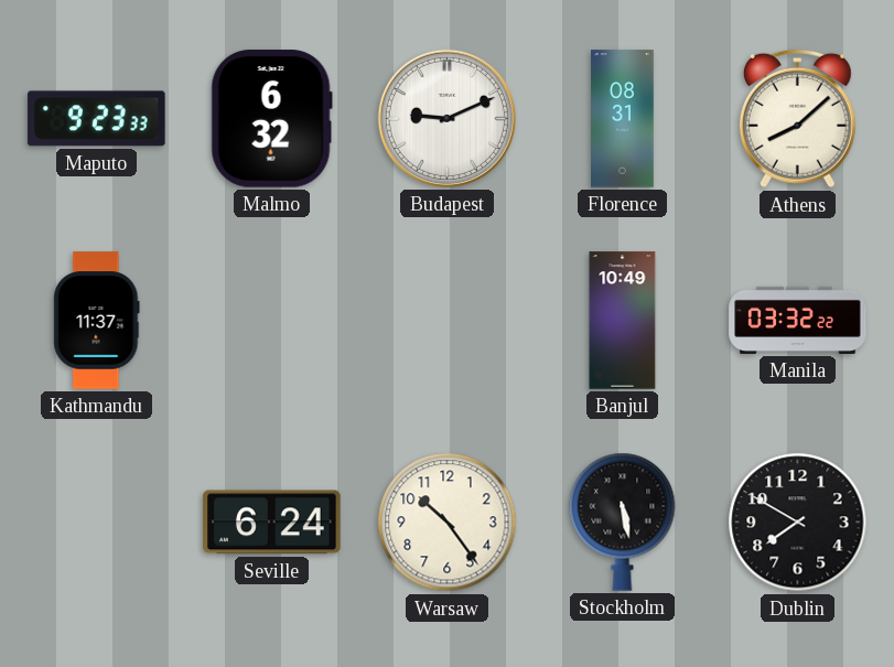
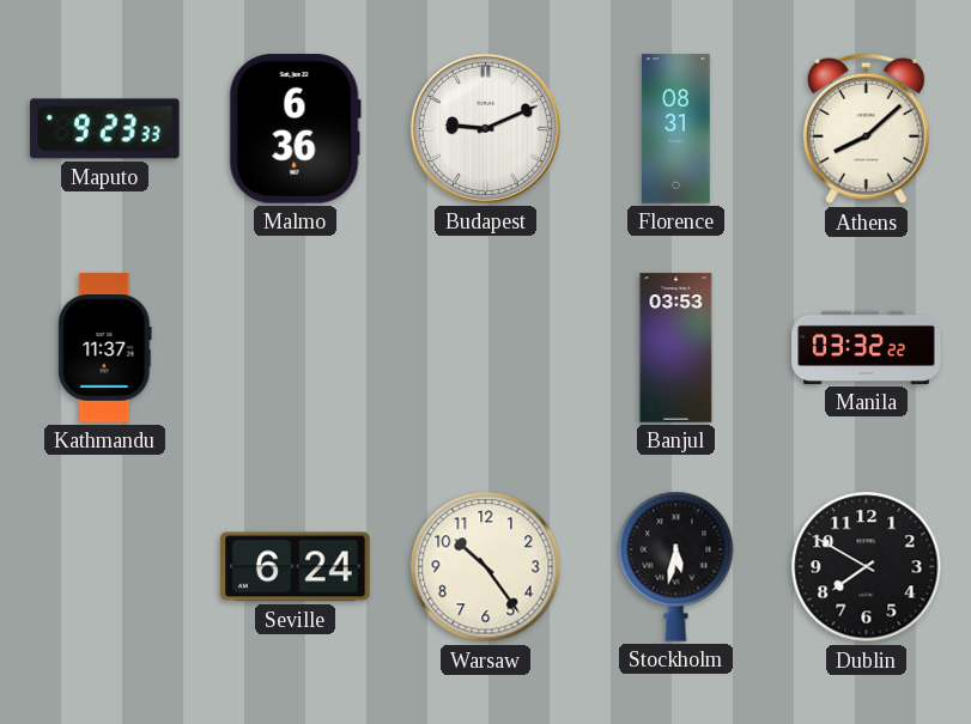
Malmo: 6:32 -> 6:36 (295, 129)
Banjul: 10:49 -> 03:53 (676, 348)
Stockholm: 5:28 -> 5:32 (676, 566)
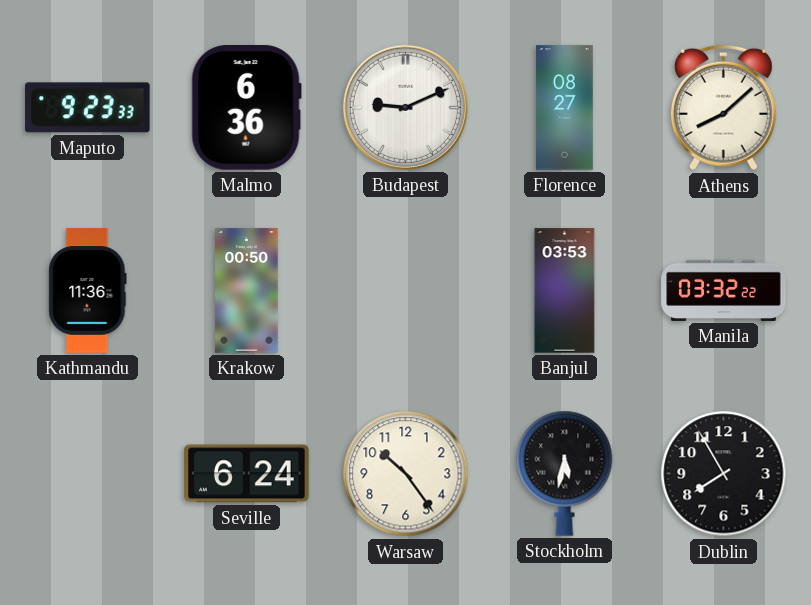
Florence: 08:31 -> 08:27 (565, 108)
Kathmandu: 11:37 -> 11:36 (88, 291)
Krakow: none -> 00:50 (247, 291)
Dublin: 7:50 -> 7:55 (724, 474)
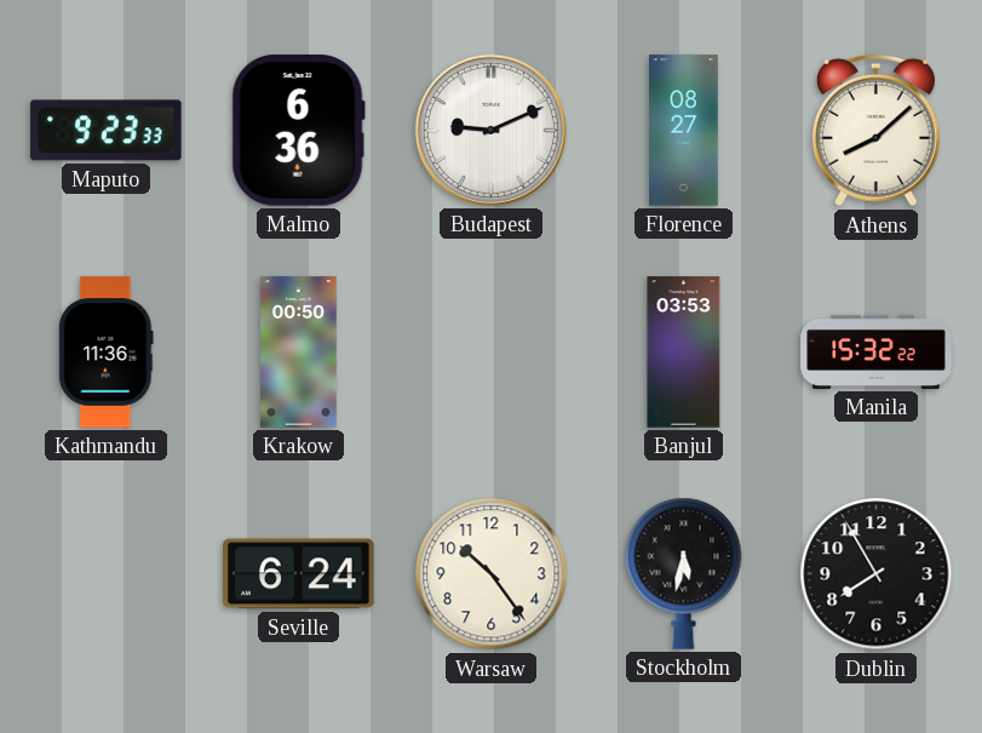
Manila: 03:32 -> 15:32 (877, 351)
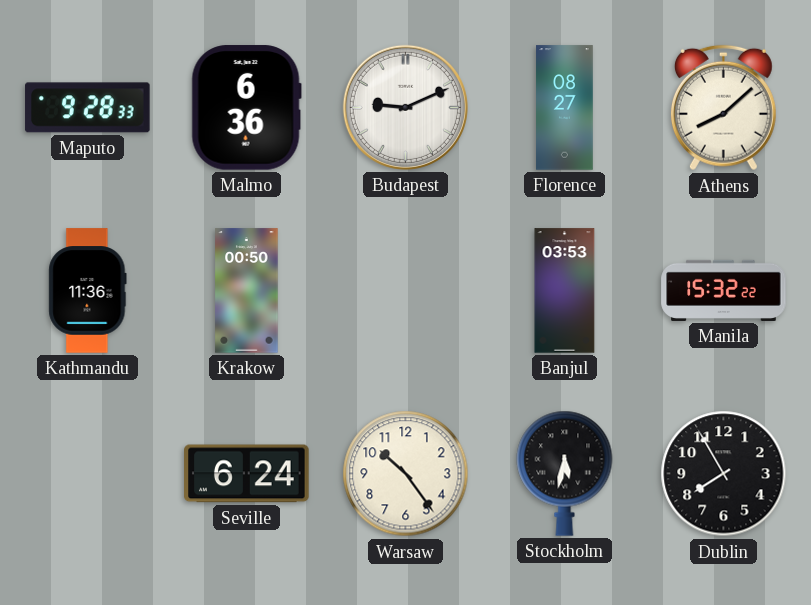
Maputo: 9:23 -> 9:28 (88, 108)
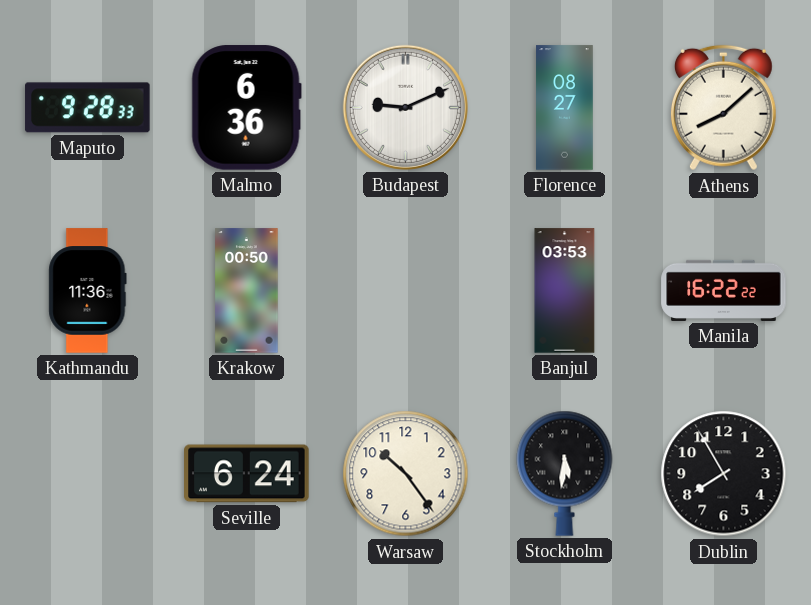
Manila: 15:32 -> 16:22 (724, 290)
Stockholm: 5:32 -> 5:31 (565, 473)
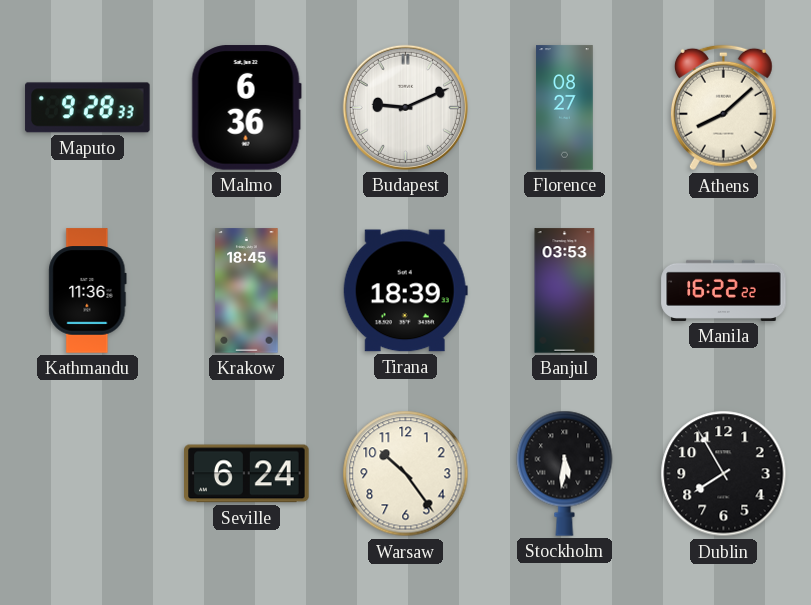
Krakow: 00:50 -> 18:45 (247, 291)
Tirana: none -> 18:39 (405, 291)
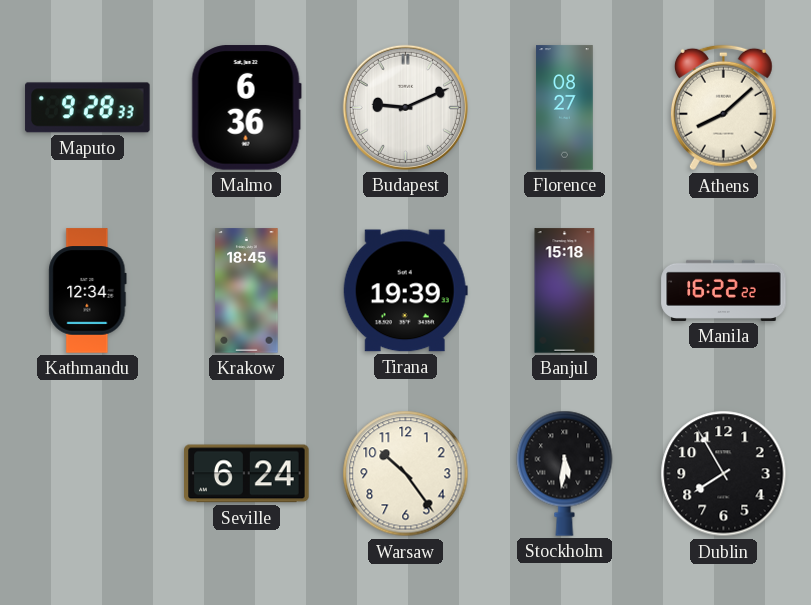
Kathmandu: 11:36 -> 12:34 (88, 291)
Tirana: 18:39 -> 19:39 (405, 291)
Banjul: 03:53 -> 15:18 (565, 291)
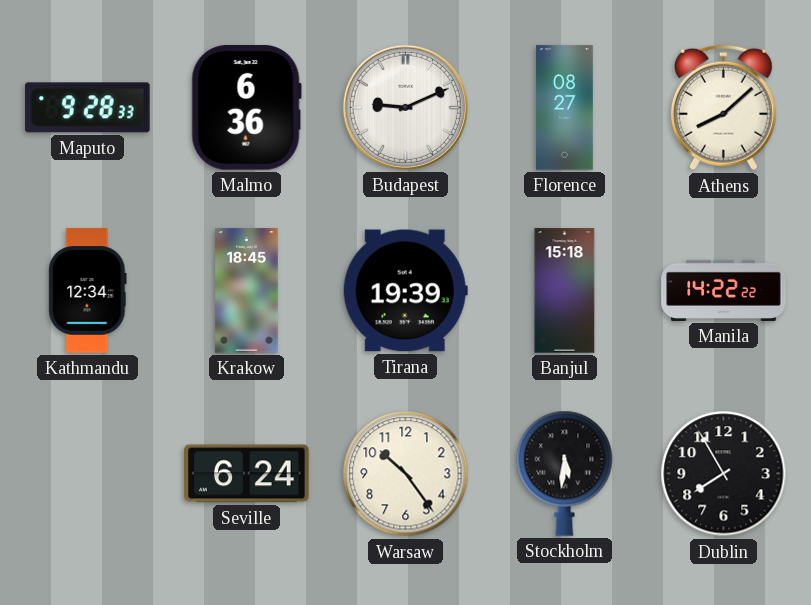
Manila: 16:22 -> 14:22 (724, 290)
